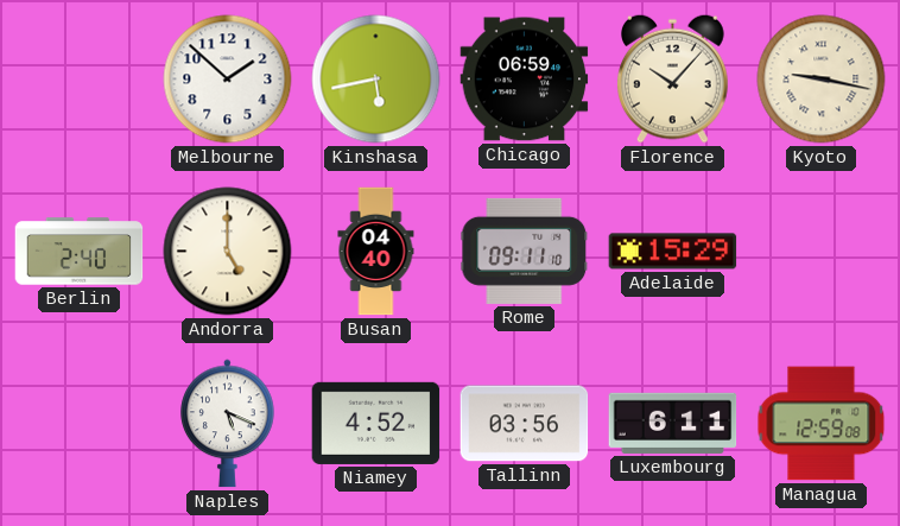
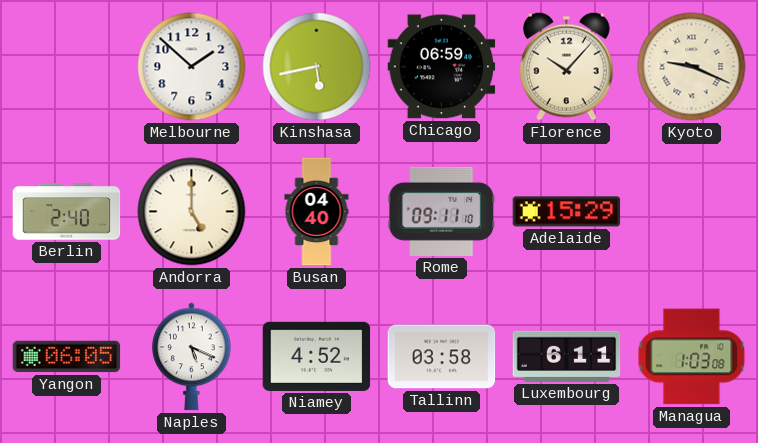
Kyoto: 9:17 -> 9:19 (692, 67)
Yangon: none -> 06:05 (67, 357)
Tallinn: 03:56 -> 03:58 (442, 357)
Managua: 12:59 -> 1:03 (692, 357)
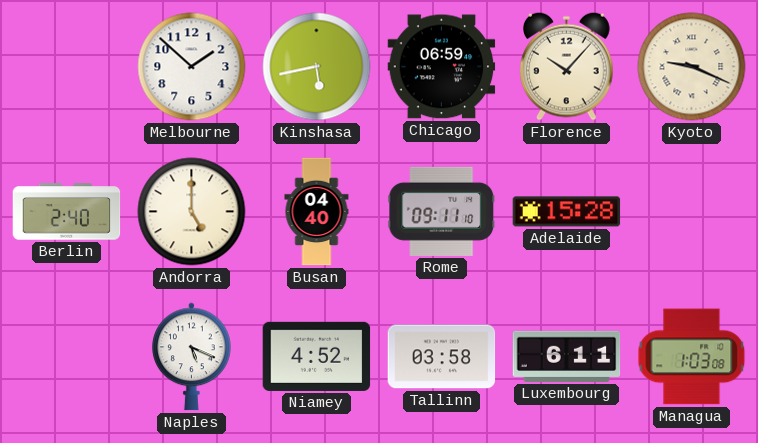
Adelaide: 15:29 -> 15:28 (567, 212)
Yangon: 06:05 -> none (67, 357)
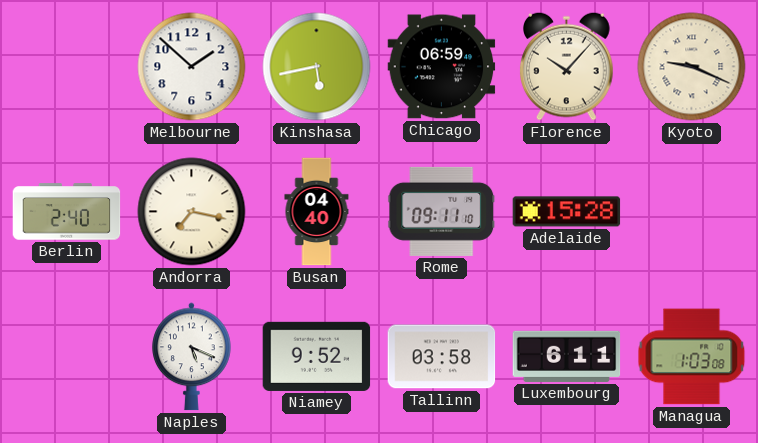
Andorra: 5:00 -> 7:17 (192, 212)
Niamey: 4:52 -> 9:52 (317, 356)
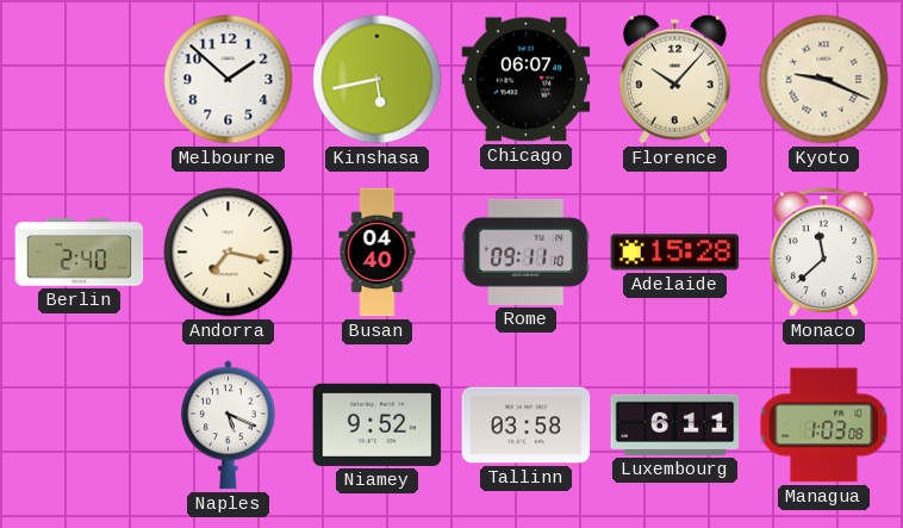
Chicago: 06:59 -> 06:07 (527, 80)
Monaco: none -> 11:38 (823, 253)
